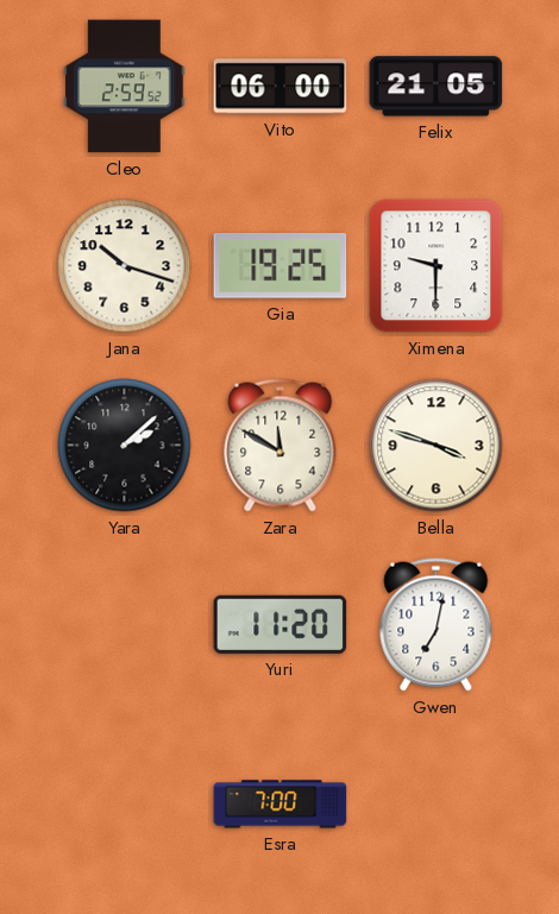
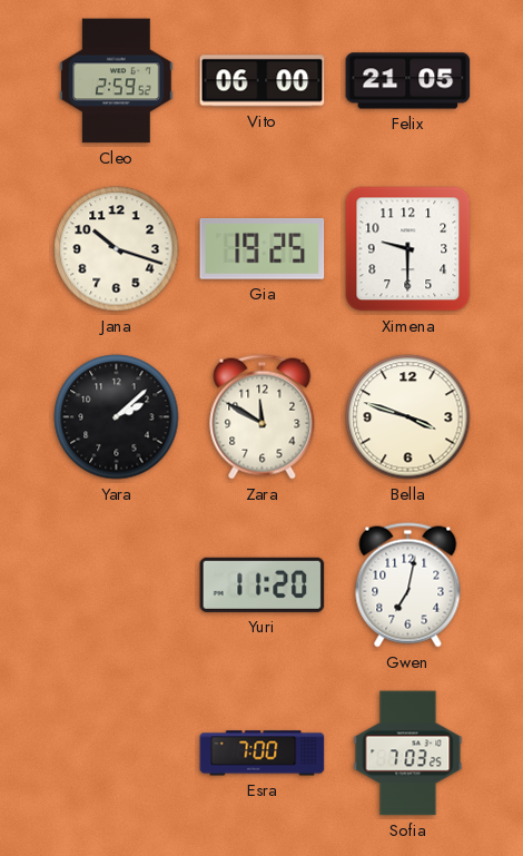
Sofia: none -> 7:03 (408, 754)
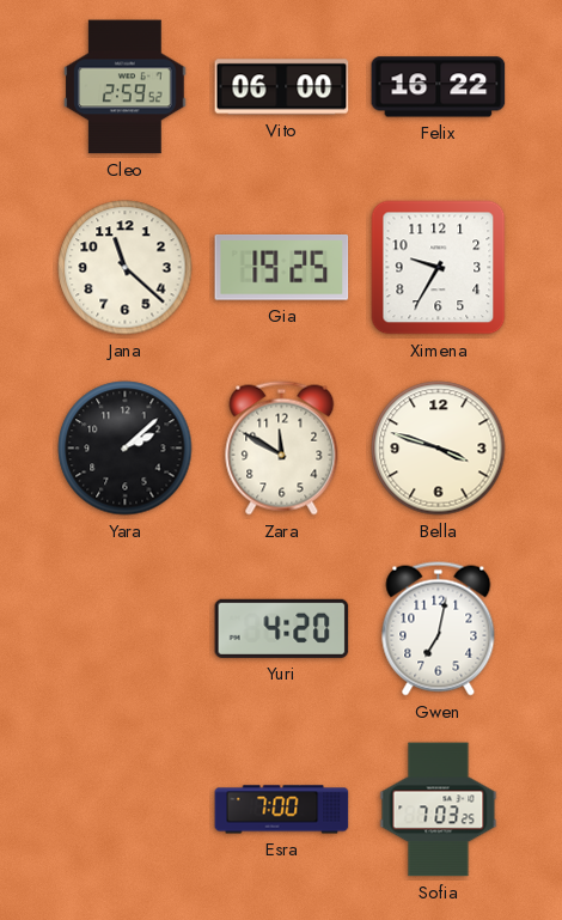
Felix: 21:05 -> 16:22 (439, 87)
Jana: 10:18 -> 11:22 (126, 268)
Ximena: 9:30 -> 9:35 (439, 268)
Yuri: 11:20 -> 4:20 (282, 628)
